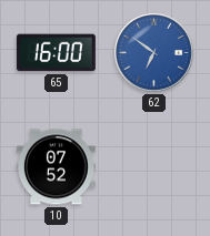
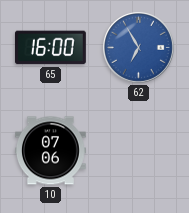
62: 6:51 -> 6:55 (138, 47)
10: 07:52 -> 07:06 (50, 151)
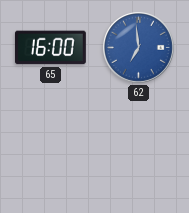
62: 6:55 -> 6:59 (138, 47)
10: 07:06 -> none (50, 151)
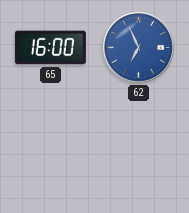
62: 6:59 -> 6:56 (138, 47)
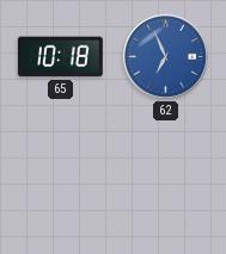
65: 16:00 -> 10:18 (60, 57)
